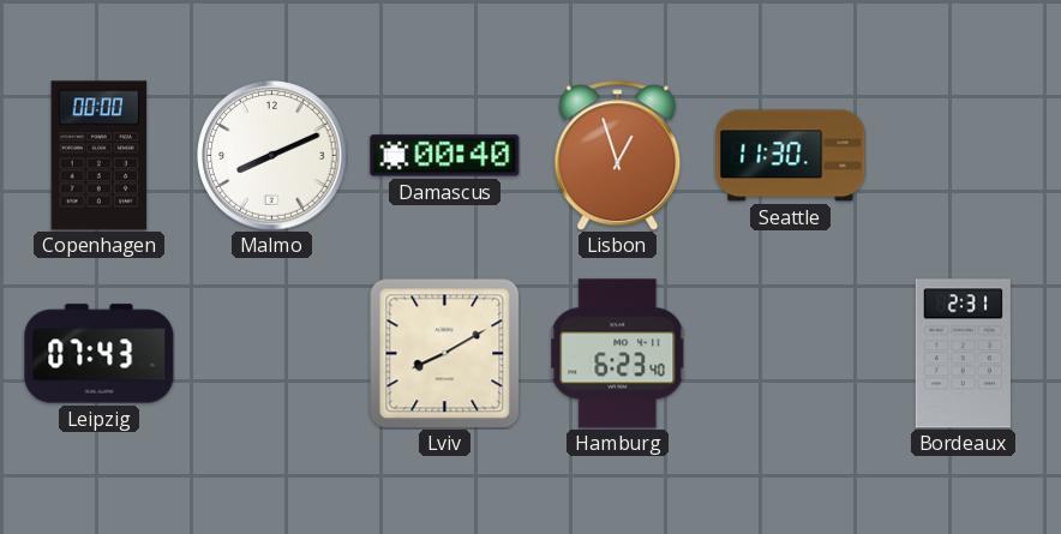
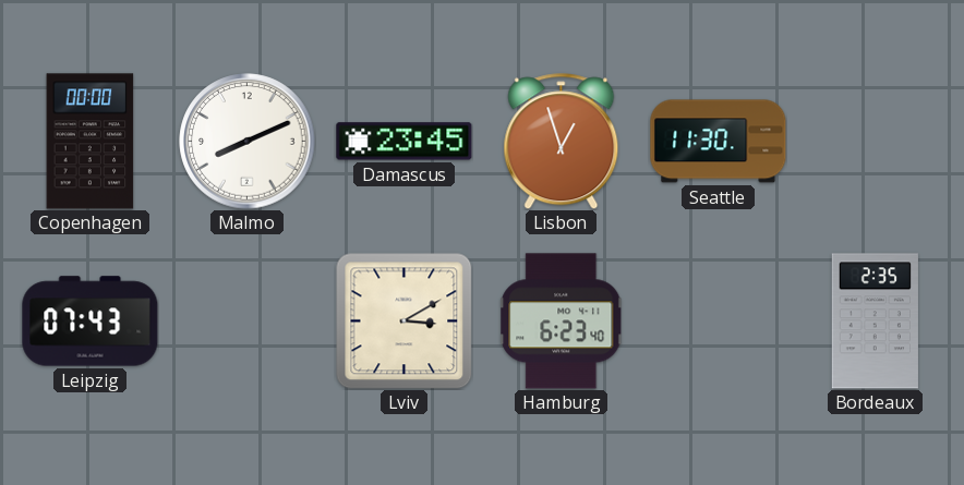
Damascus: 00:40 -> 23:45 (405, 142)
Lviv: 8:10 -> 3:10 (403, 320)
Bordeaux: 2:31 -> 2:35 (875, 322)
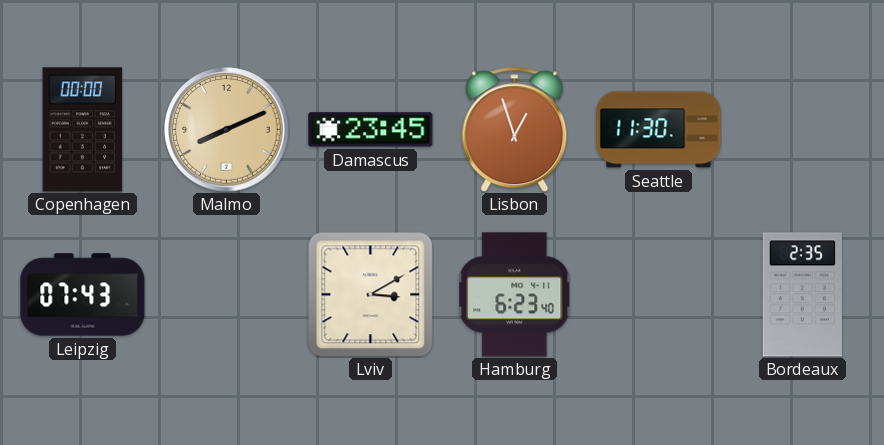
Malmo dial: white -> champagne (227, 130)
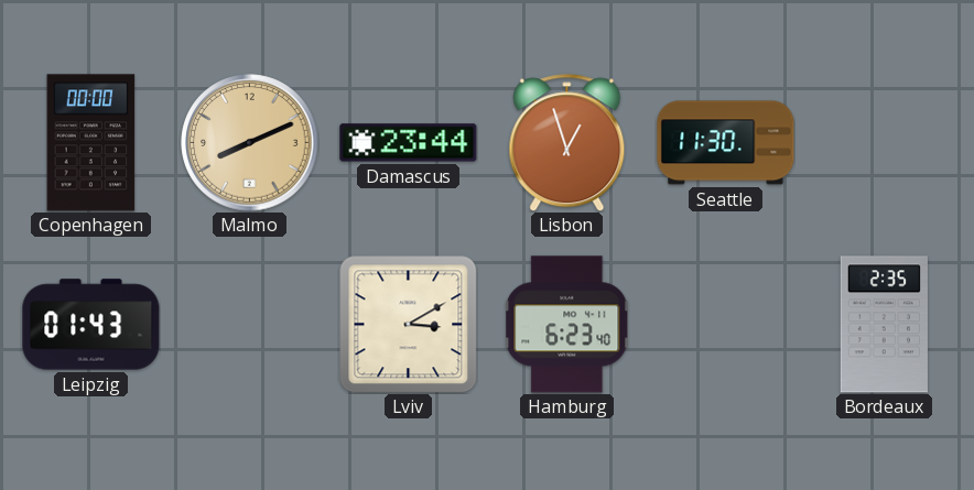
Damascus: 23:45 -> 23:44 (409, 143)
Leipzig: 07:43 -> 01:43 (91, 325)
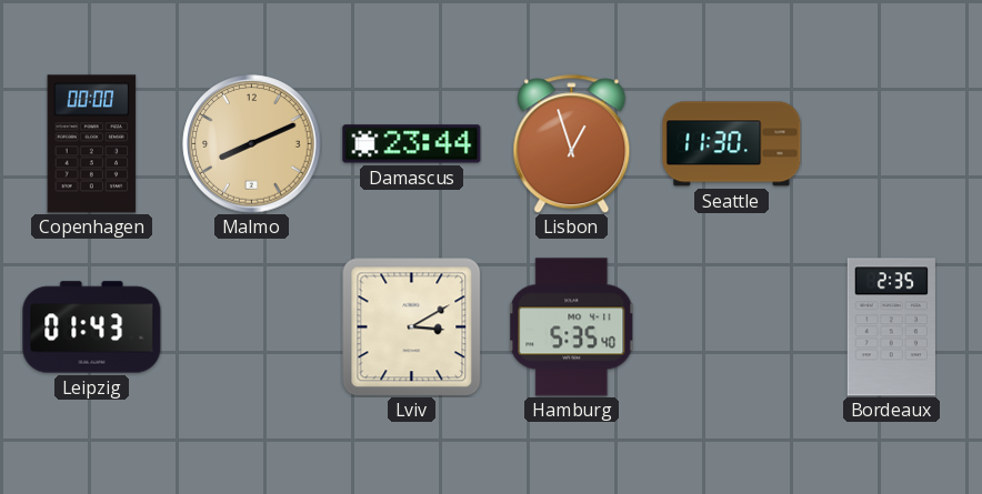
Hamburg: 6:23 -> 5:35 (572, 327)
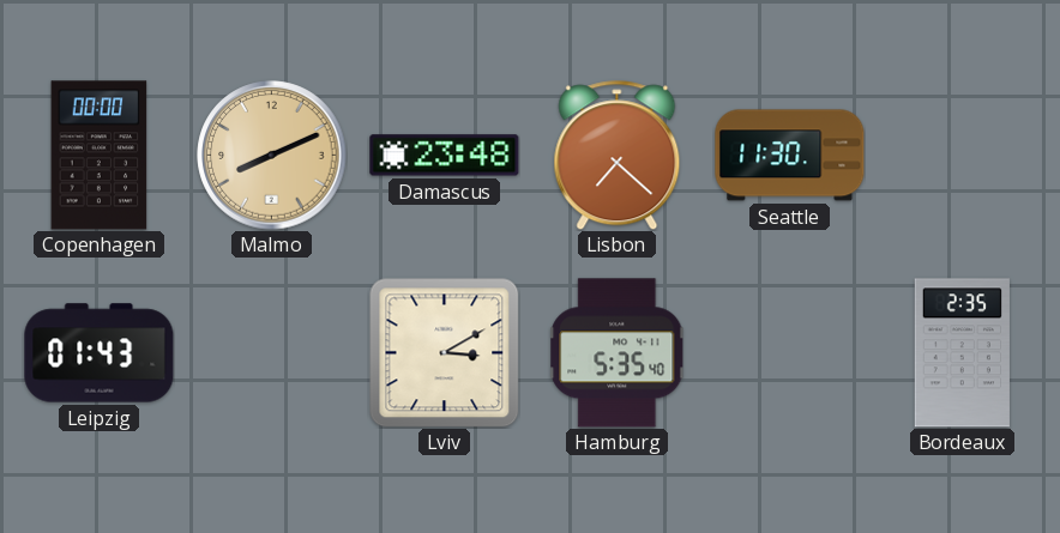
Damascus: 23:44 -> 23:48 (445, 156)
Lisbon: 12:57 -> 7:22 (618, 156)
